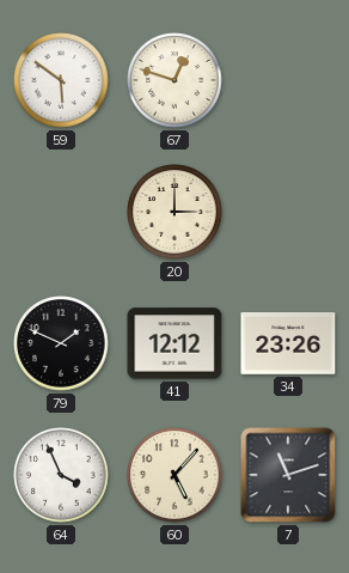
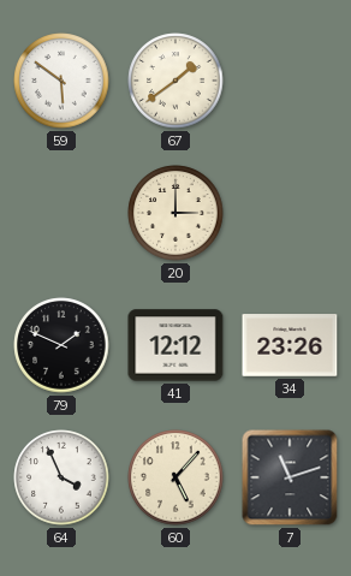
67: 12:48 -> 1:39 (175, 81)
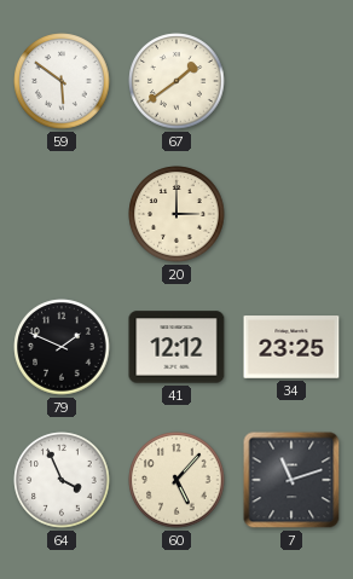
34: 23:26 -> 23:25 (291, 347)
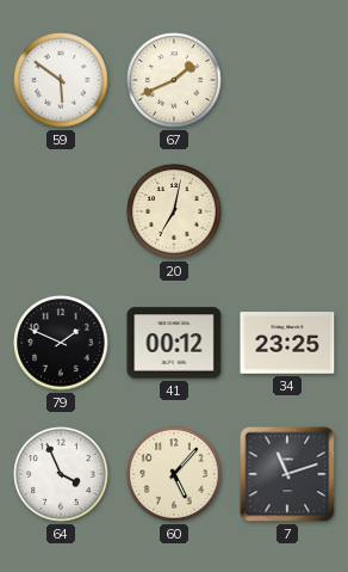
67: 1:39 -> 1:41 (174, 80)
20: 3:00 -> 7:02 (174, 211)
41: 12:12 -> 00:12 (174, 343)
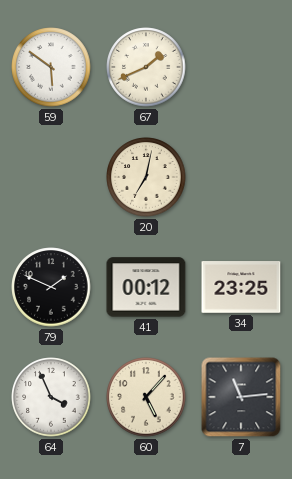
7: 11:12 -> 11:14 (241, 397)
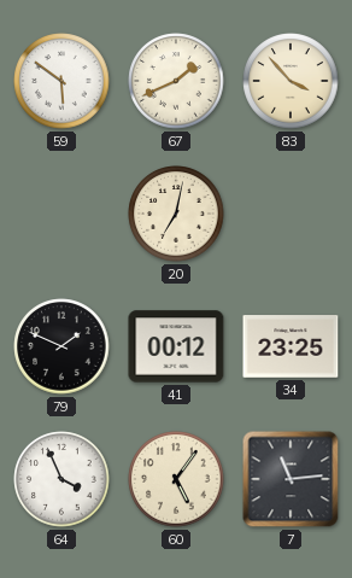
83: none -> 3:53 (291, 81)
60: 5:07 -> 5:06 (176, 479)
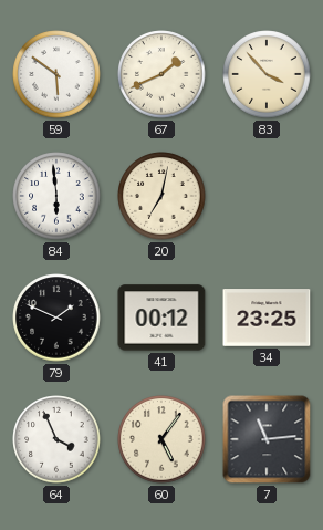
84: none -> 5:59 (56, 196)
